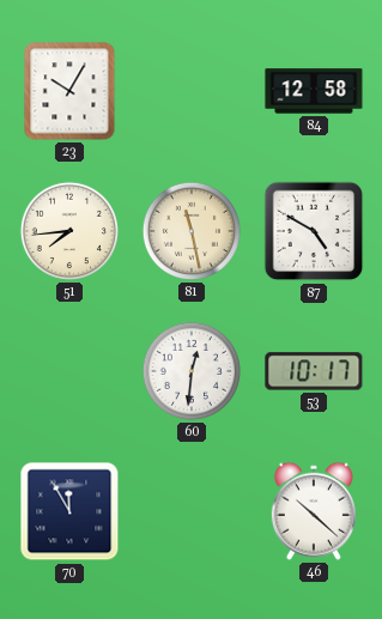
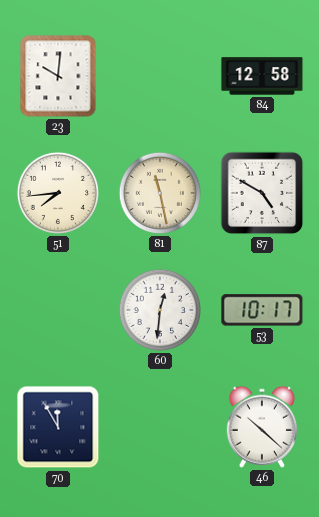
23: 10:05 -> 10:01 (58, 76)
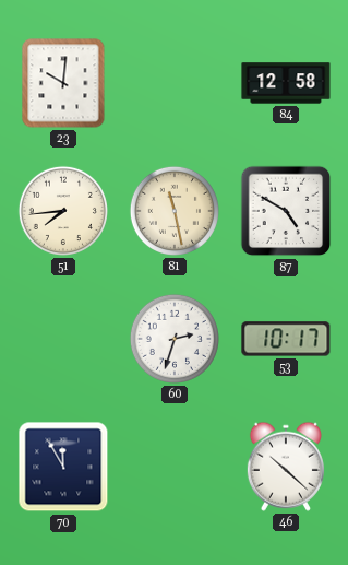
60: 12:31 -> 2:33 (175, 339)
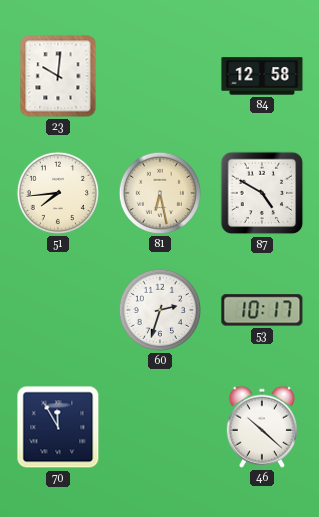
81: 11:28 -> 6:28 (160, 193)
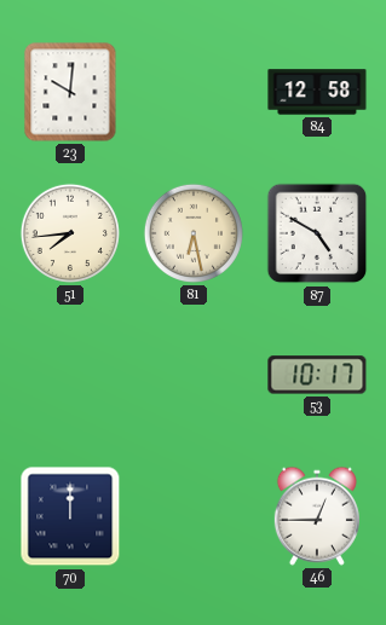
60: 2:33 -> none (160, 310)
70: 11:55 -> 12:00 (70, 516)
46: 10:22 -> 12:45 (317, 516)
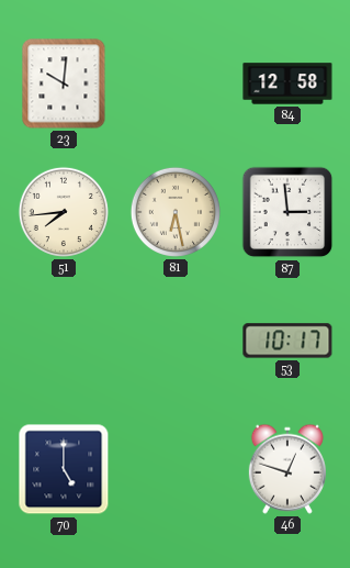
87: 4:50 -> 2:59 (287, 212)
70: 12:00 -> 5:00 (64, 469)
46: 12:45 -> 12:48 (287, 469)
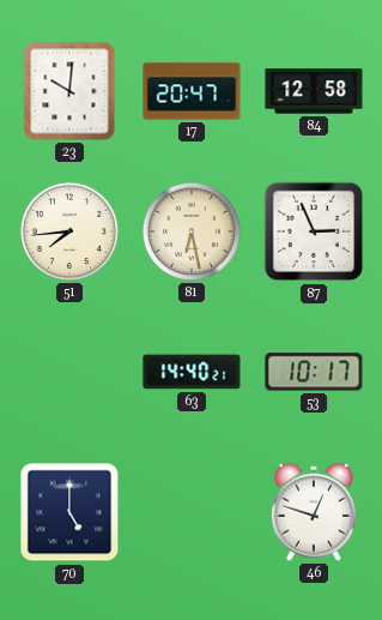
17: none -> 20:47 (192, 91)
87: 2:59 -> 2:56 (314, 231)
63: none -> 14:40 (192, 372)
